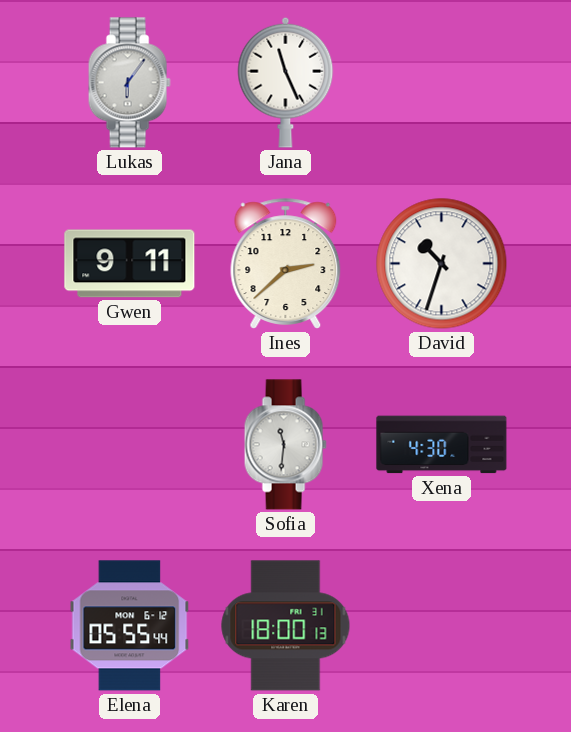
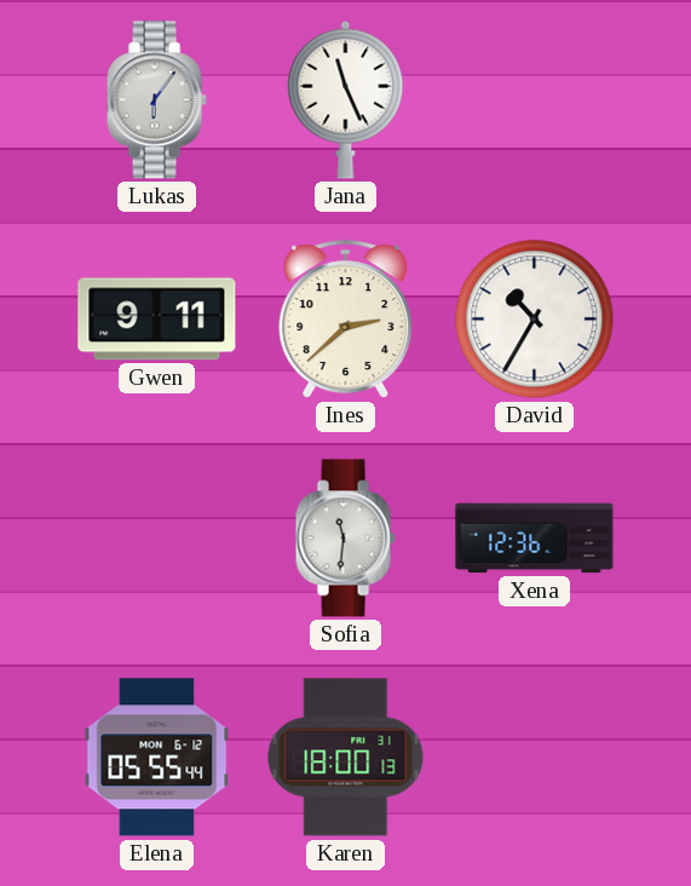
David: 10:33 -> 10:35 (535, 320)
Xena: 4:30 -> 12:36 (535, 539)
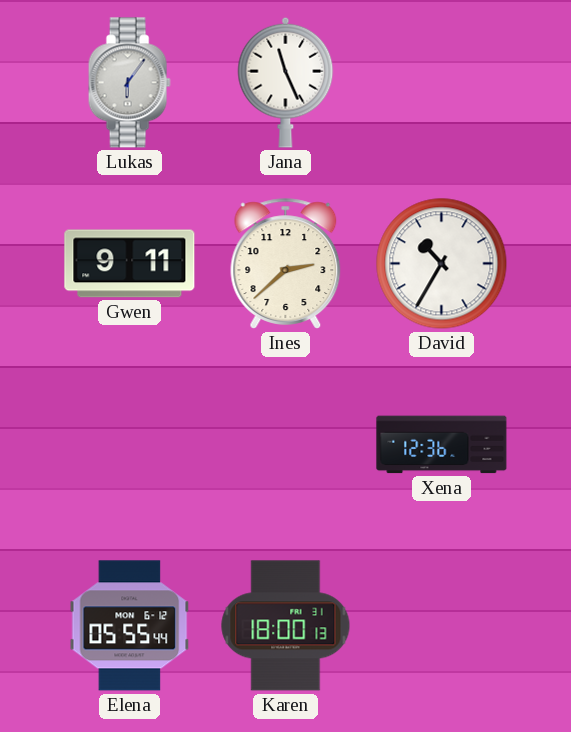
Sofia: 11:31 -> none (345, 539)
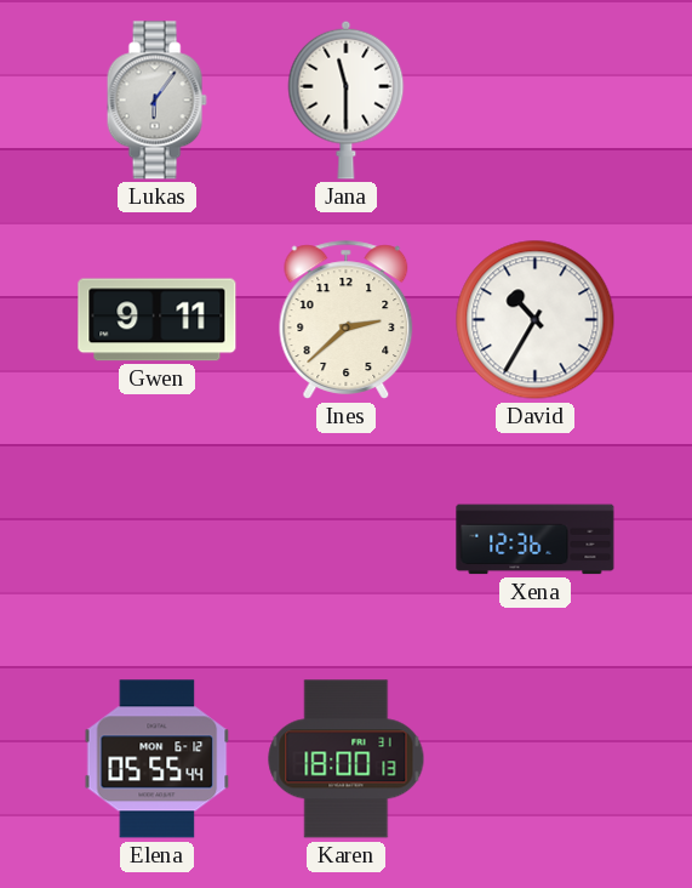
Jana: 11:26 -> 11:30 (347, 99)
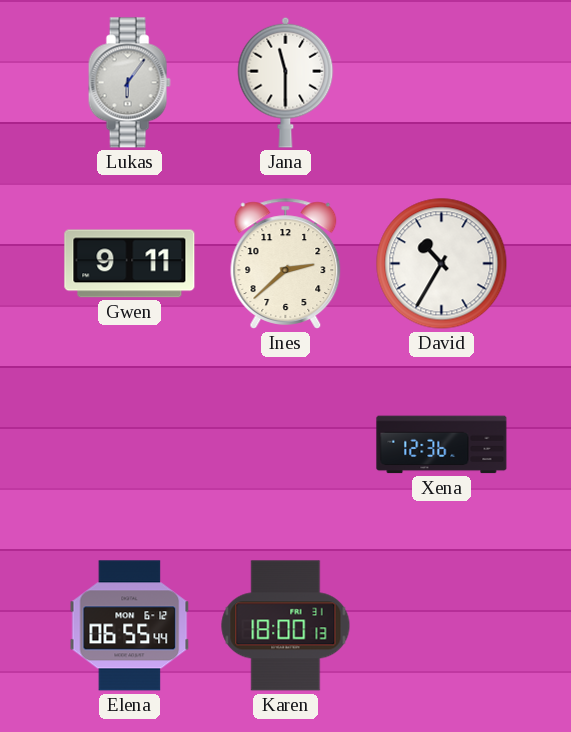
Elena: 05:55 -> 06:55 (130, 626)
